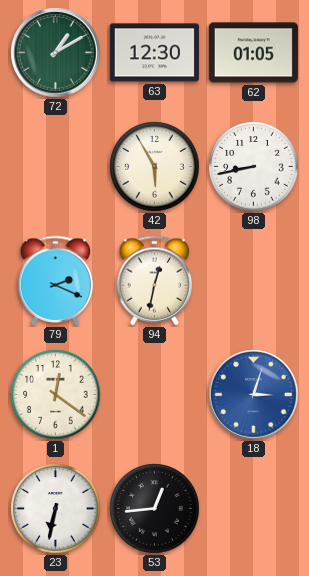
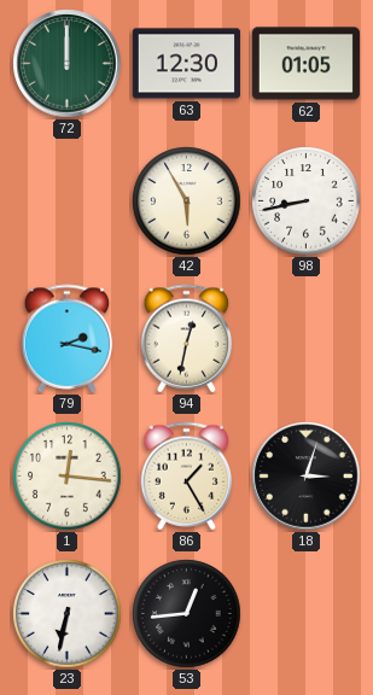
72: 1:10 -> 12:00 (68, 64)
79: 2:19 -> 2:17 (68, 339)
1: 12:21 -> 12:16 (68, 477)
86: none -> 1:25 (187, 477)
18 dial: blue -> black (307, 477)
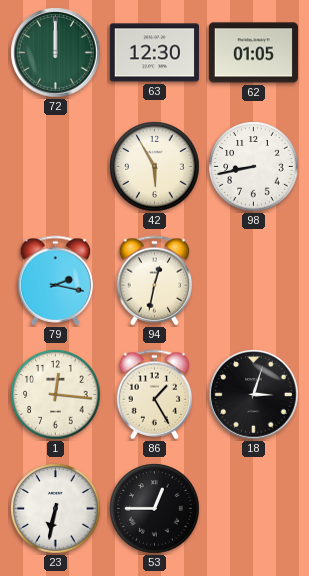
53: 12:44 -> 12:45 (155, 509)
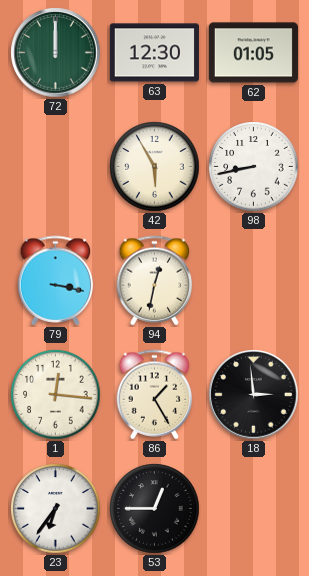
79: 2:17 -> 3:17 (56, 281)
18: 3:03 -> 2:59 (254, 395)
23: 6:32 -> 6:36 (56, 509)
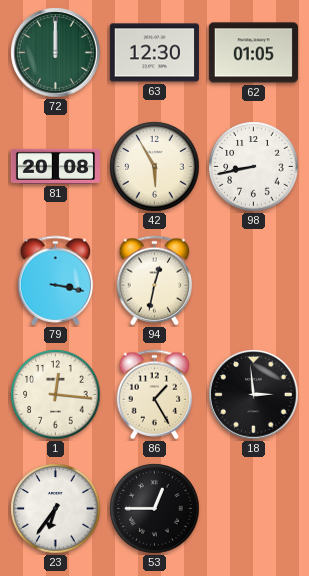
81: none -> 20:08 (55, 166)
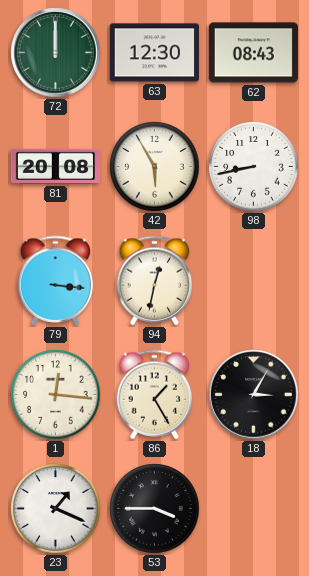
62: 01:05 -> 08:43 (253, 53)
79: 3:17 -> 3:16 (56, 281)
18: 2:59 -> 3:05 (254, 395)
23: 6:36 -> 1:19 (56, 509)
53: 12:45 -> 3:45 (155, 509)
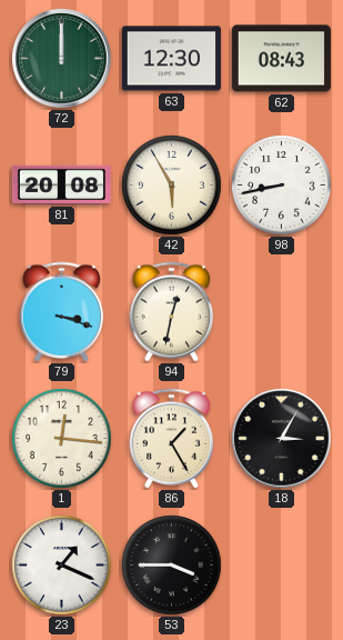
79: 3:16 -> 3:18 (62, 312)
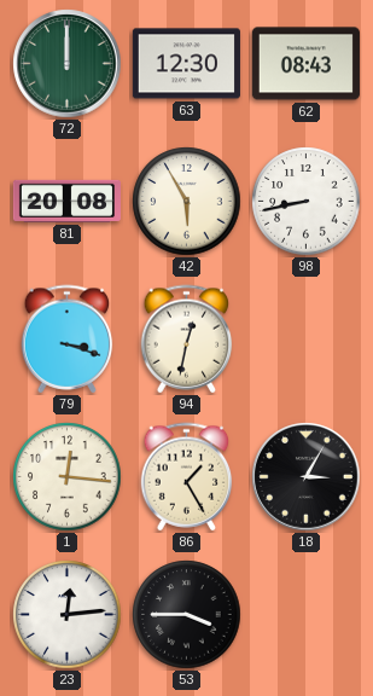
23: 1:19 -> 12:14 (68, 615)
